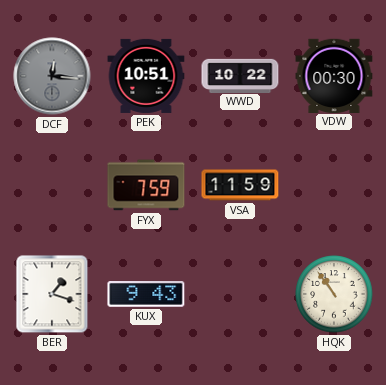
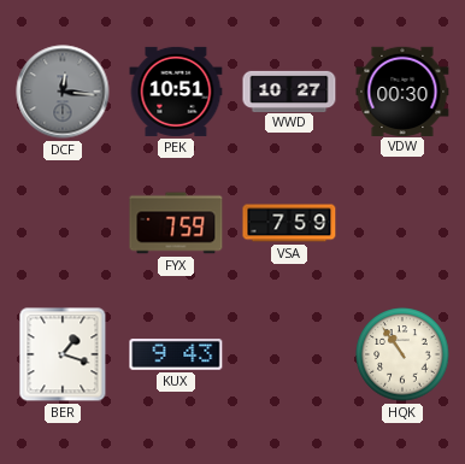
WWD: 10:22 -> 10:27 (289, 90)
VSA: 11:59 -> 7:59 (289, 223)
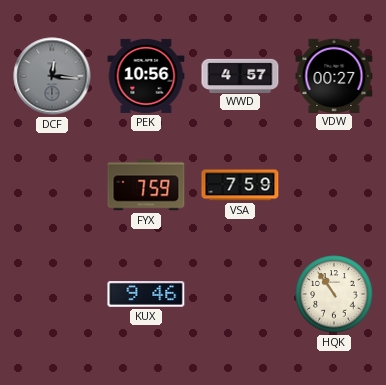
PEK: 10:51 -> 10:56 (146, 76)
WWD: 10:27 -> 4:57 (240, 75)
VDW: 00:30 -> 00:27 (334, 75)
BER: 1:18 -> none (63, 354)
KUX: 9:43 -> 9:46 (146, 295)
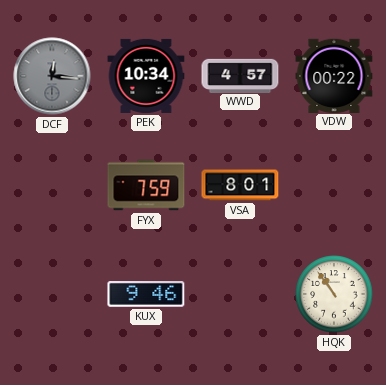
PEK: 10:56 -> 10:34 (146, 76)
VDW: 00:27 -> 00:22 (334, 75)
VSA: 7:59 -> 8:01 (240, 185)
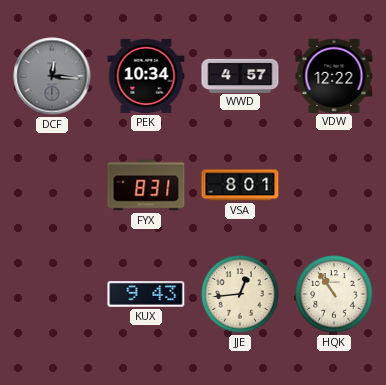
VDW: 00:22 -> 12:22 (334, 75)
FYX: 7:59 -> 8:31 (146, 185)
KUX: 9:46 -> 9:43 (146, 295)
JJE: none -> 12:44 (240, 294)
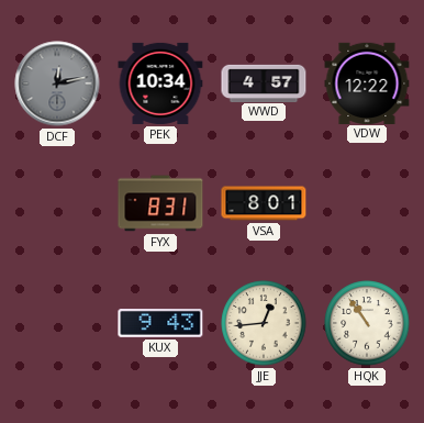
DCF: 12:16 -> 12:13 (57, 84)
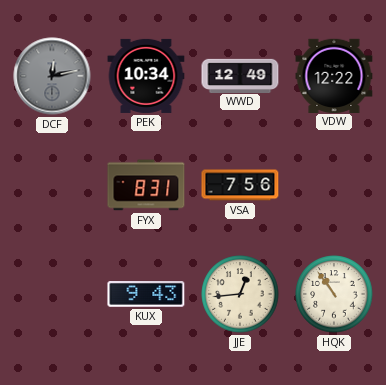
WWD: 4:57 -> 12:49 (240, 75)
VSA: 8:01 -> 7:56 (240, 185)
